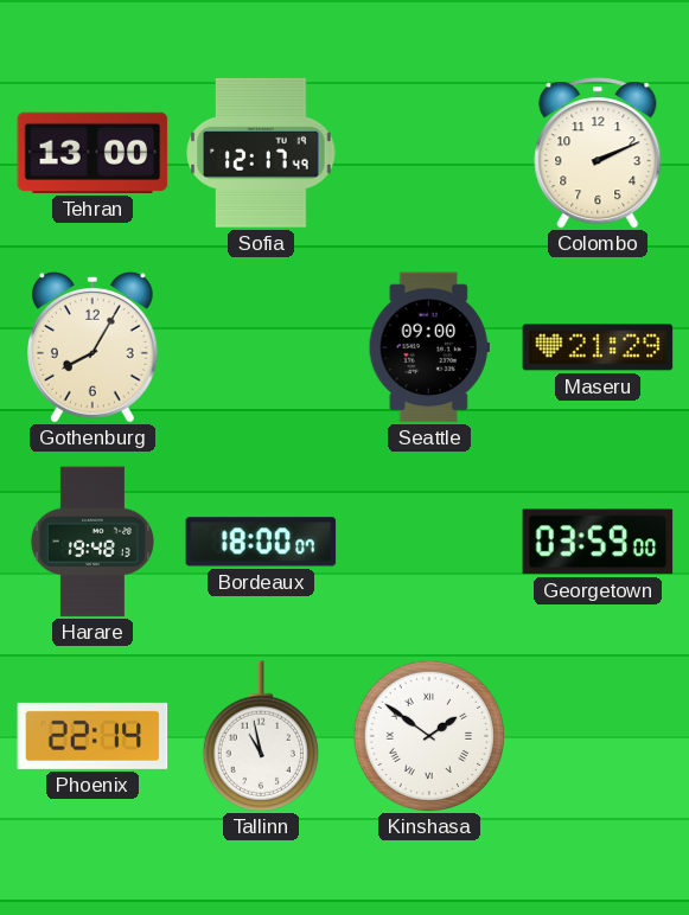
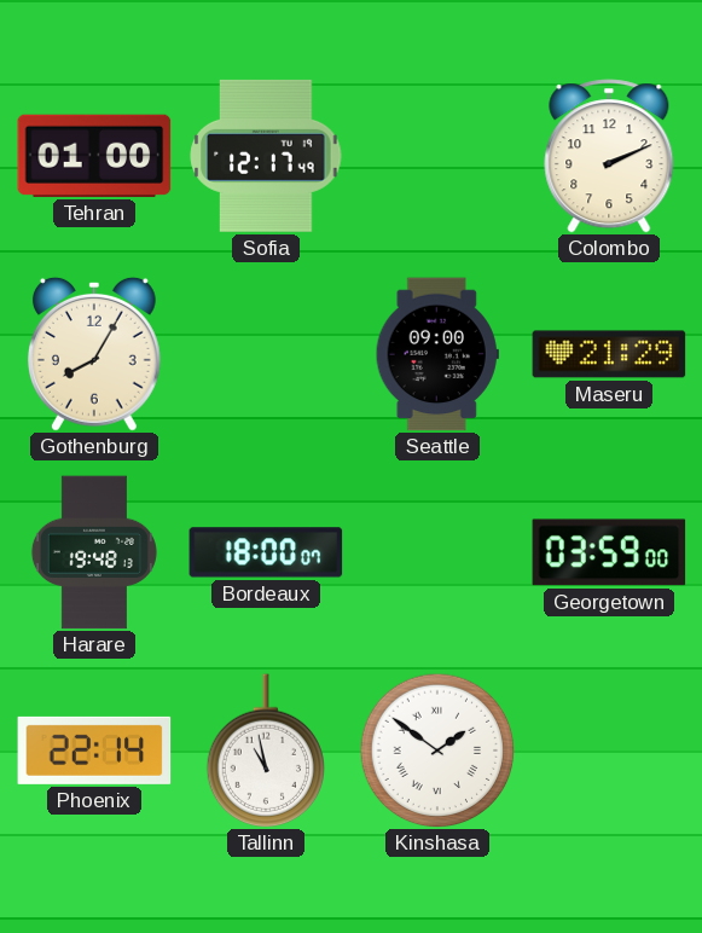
Tehran: 13:00 -> 01:00 (94, 156)
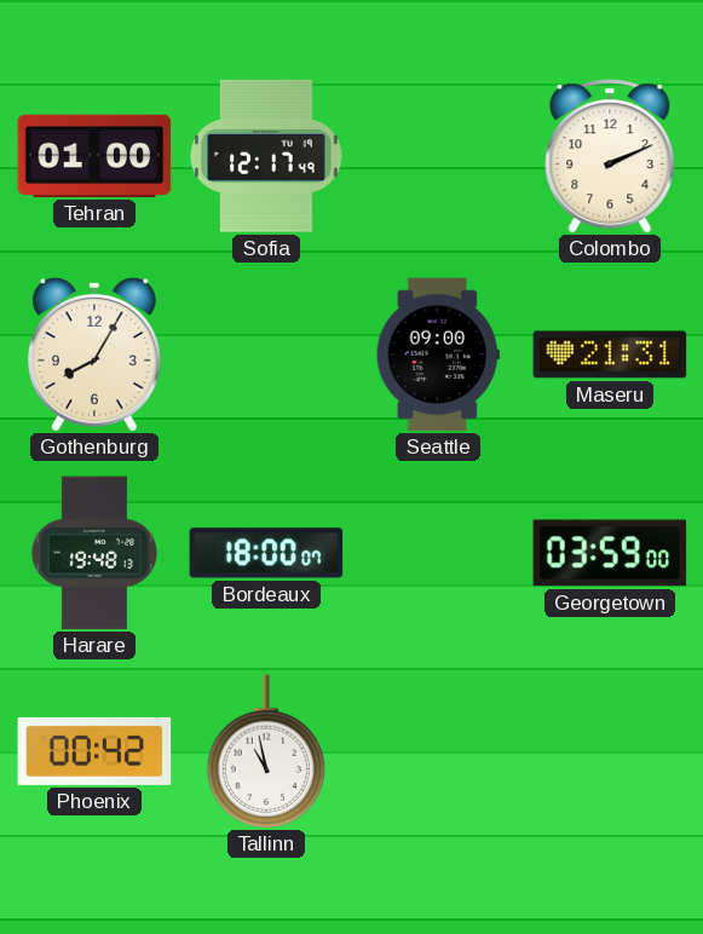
Maseru: 21:29 -> 21:31 (610, 354)
Phoenix: 22:14 -> 00:42 (94, 751)
Kinshasa: 1:51 -> none (437, 751)
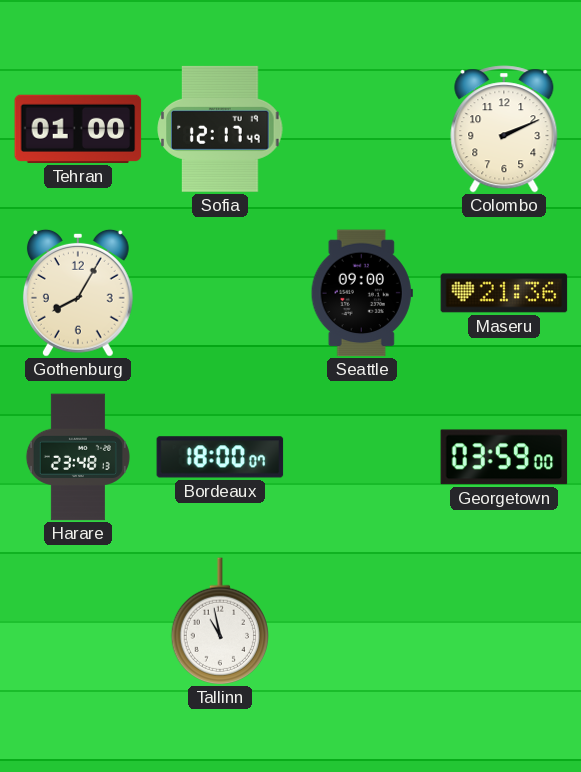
Maseru: 21:31 -> 21:36 (504, 293)
Harare: 19:48 -> 23:48 (78, 457)
Phoenix: 00:42 -> none (94, 751)
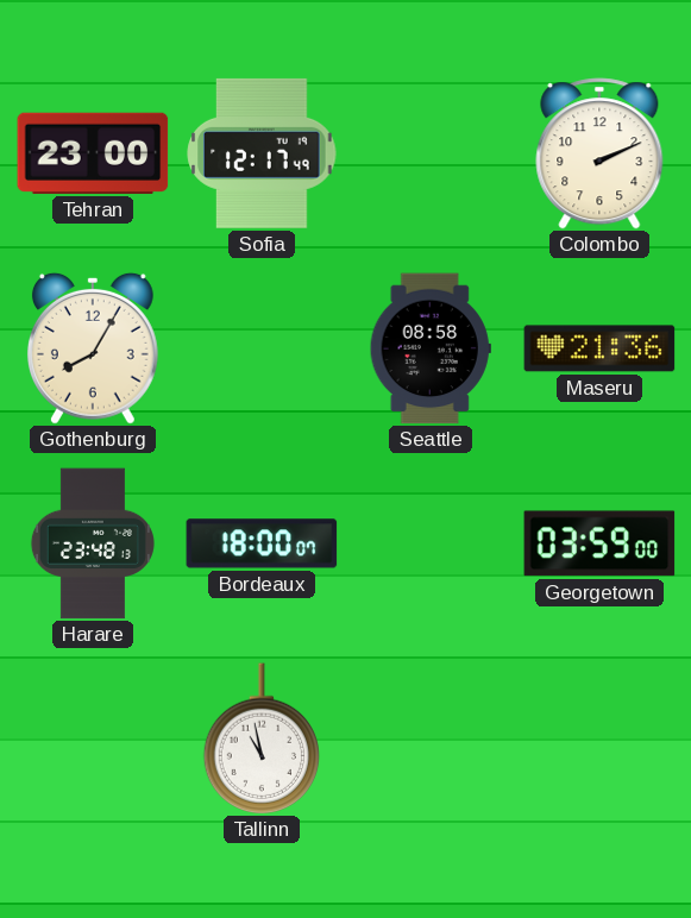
Tehran: 01:00 -> 23:00 (93, 153)
Seattle: 09:00 -> 08:58 (431, 348)
